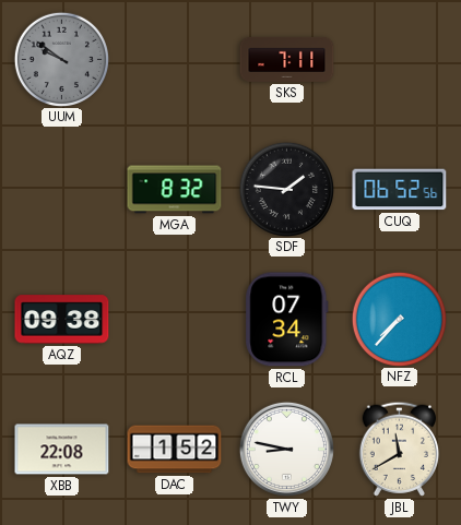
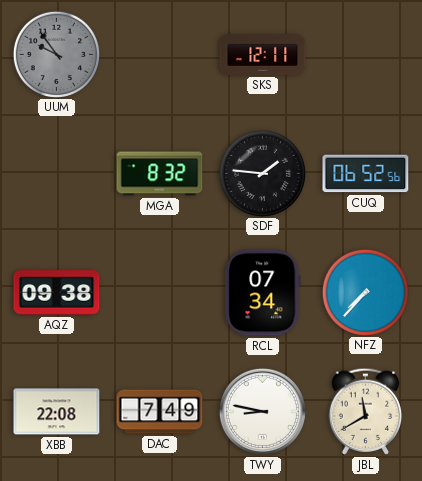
UUM: 9:51 -> 9:54 (56, 54)
SKS: 7:11 -> 12:11 (263, 54)
DAC: 1:52 -> 7:49 (160, 412)
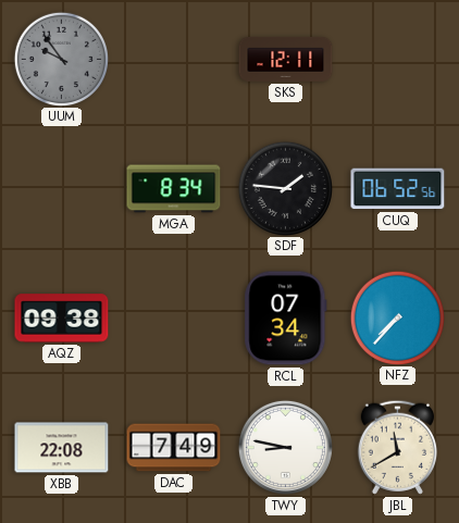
MGA: 8:32 -> 8:34 (174, 189)
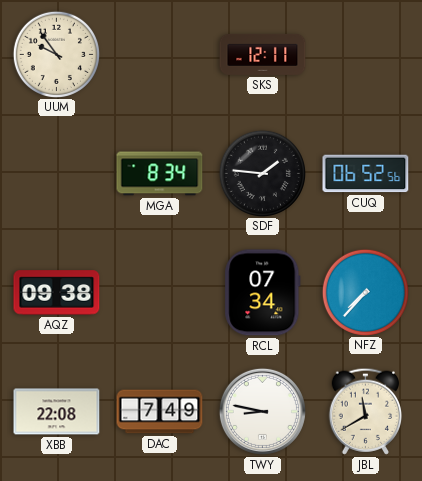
UUM dial: grey -> cream (56, 54)
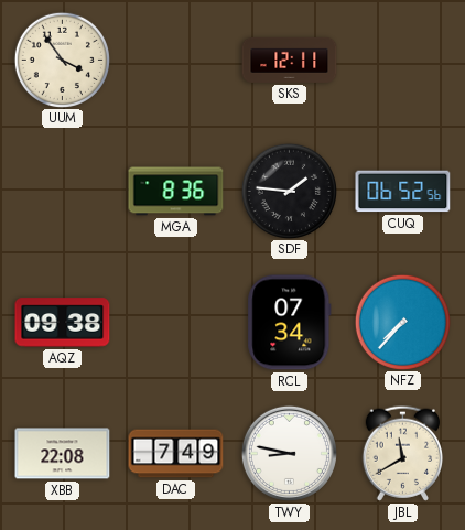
UUM: 9:54 -> 3:54 (62, 60)
MGA: 8:34 -> 8:36 (176, 192)
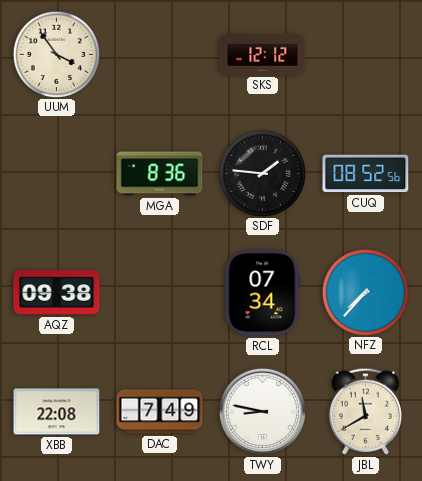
SKS: 12:11 -> 12:12 (263, 54)
CUQ: 06:52 -> 08:52 (366, 174)
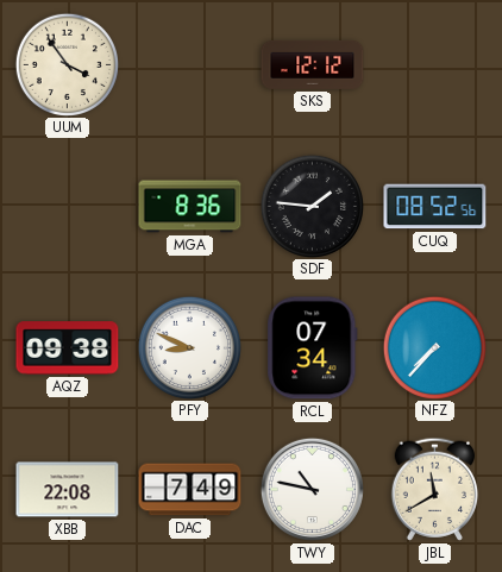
PFY: none -> 8:49 (189, 347)
TWY: 8:47 -> 10:47 (312, 489)
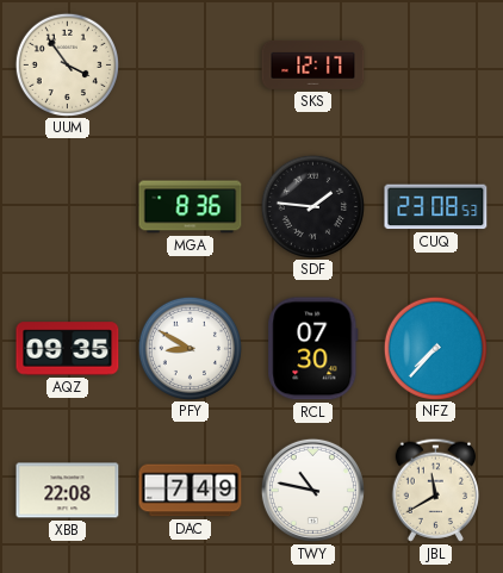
SKS: 12:12 -> 12:17 (313, 64)
CUQ: 08:52 -> 23:08 (436, 207)
AQZ: 09:38 -> 09:35 (68, 349)
PFY: 8:49 -> 8:50 (190, 348)
RCL: 07:34 -> 07:30 (313, 349)
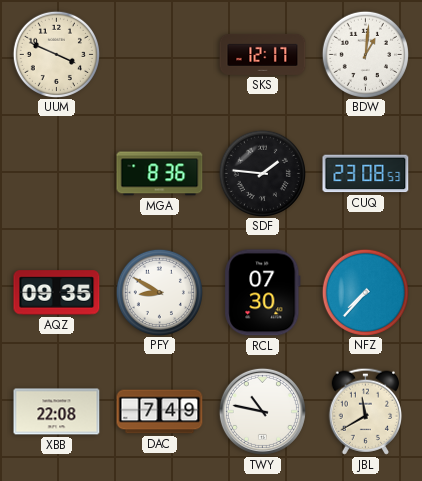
UUM: 3:54 -> 3:49 (56, 54)
BDW: none -> 1:01 (365, 54)
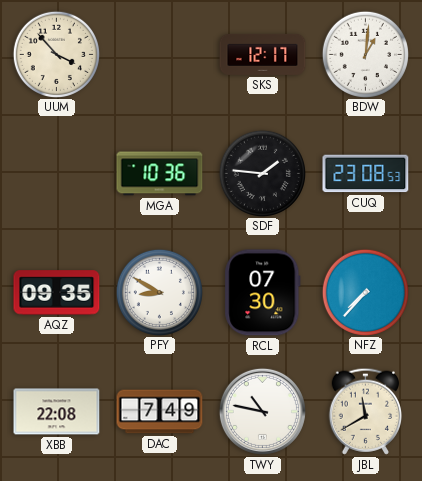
UUM: 3:49 -> 3:53 (56, 54)
MGA: 8:36 -> 10:36 (160, 174)
